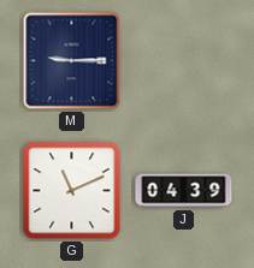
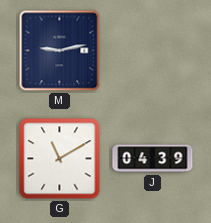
M: 9:15 -> 9:13 (60, 51)
G: 11:11 -> 11:10 (60, 159)
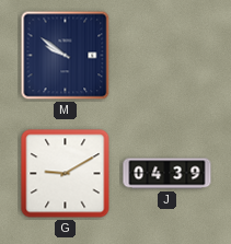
M: 9:13 -> 9:51 (66, 56)
G: 11:10 -> 9:10 (66, 174)
